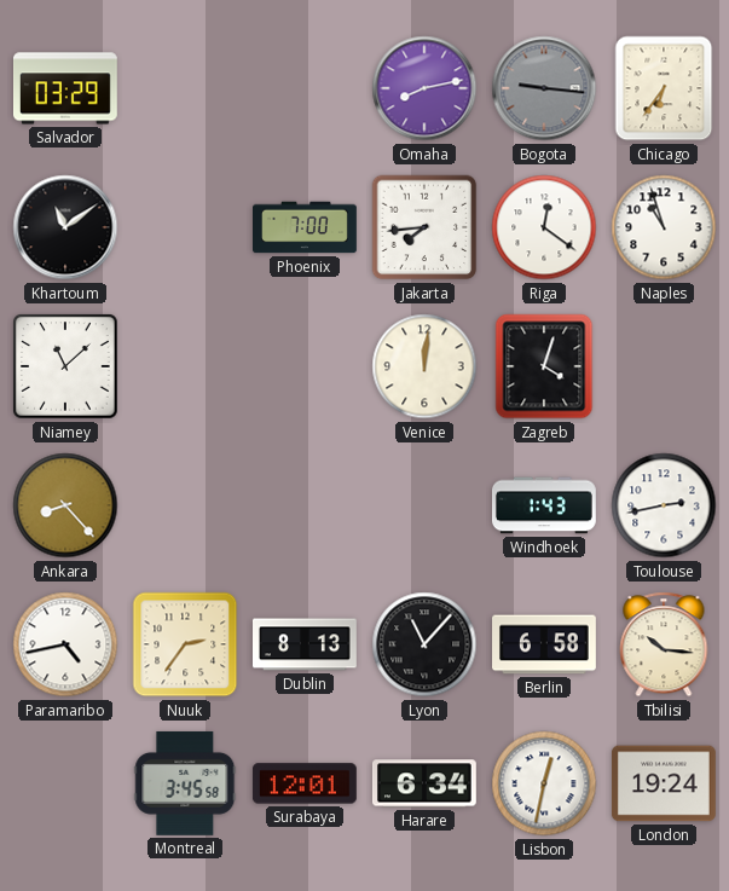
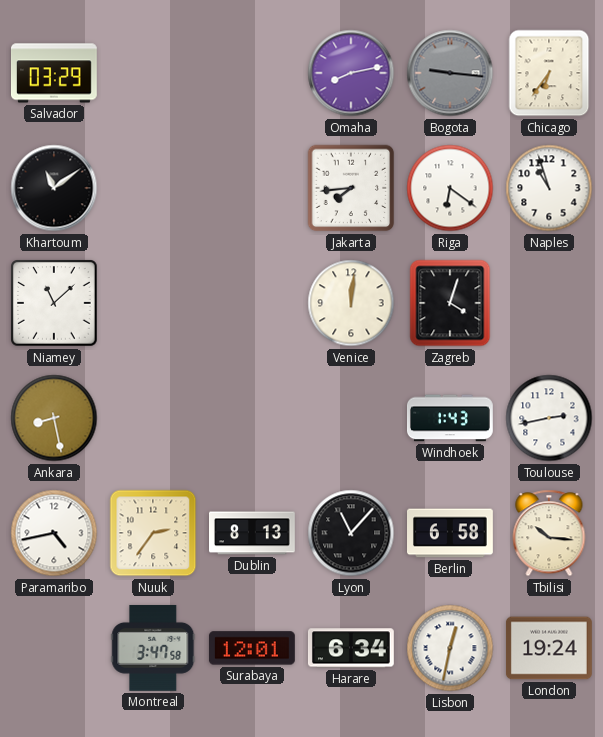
Phoenix: 7:00 -> none (306, 227)
Riga: 12:21 -> 6:21 (450, 188)
Ankara: 8:23 -> 8:28 (54, 418)
Montreal: 3:45 -> 3:47 (153, 648)
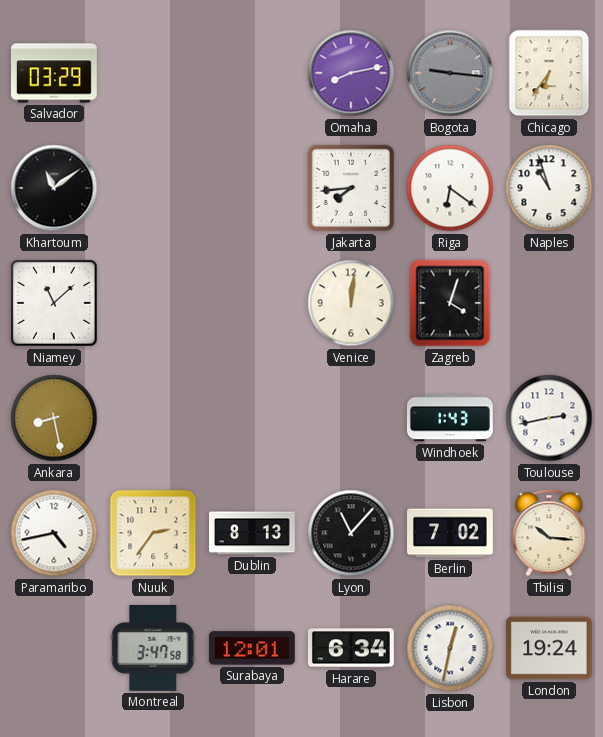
Berlin: 6:58 -> 7:02 (451, 533)
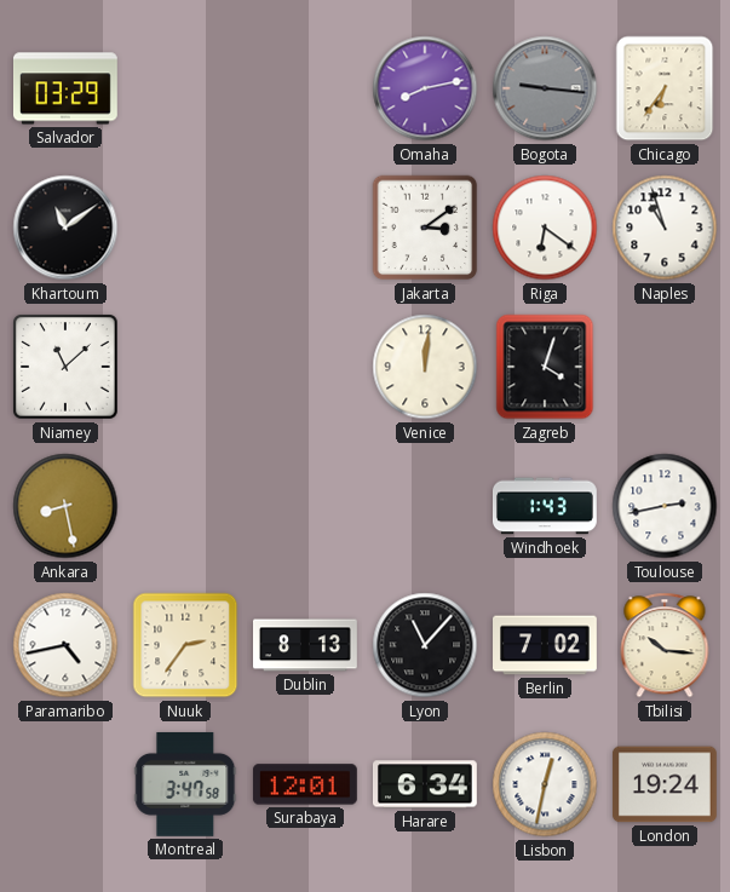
Jakarta: 7:44 -> 3:09 (425, 228)
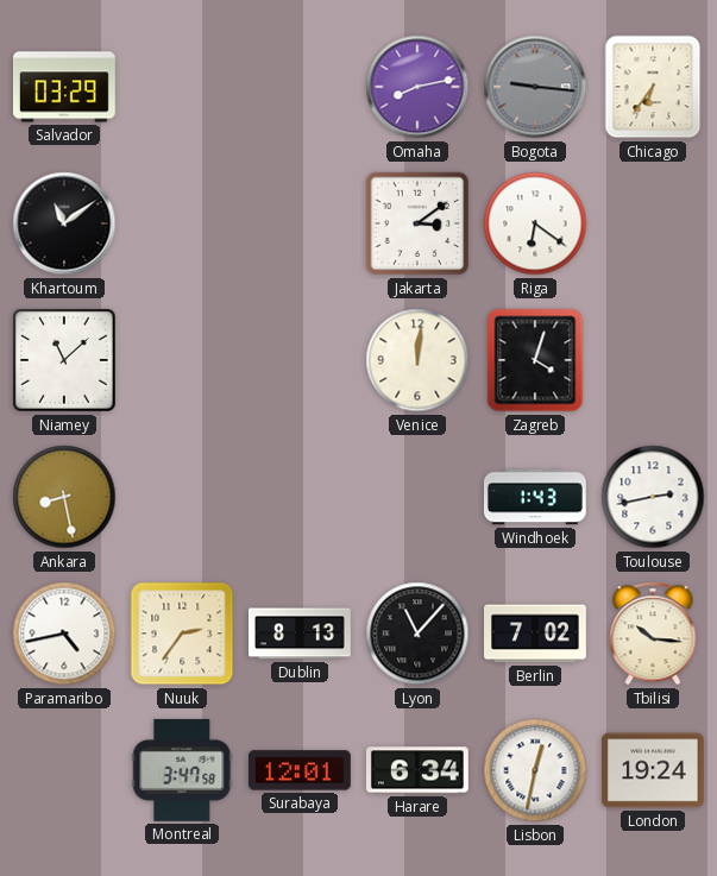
Naples: 10:57 -> none (665, 228)
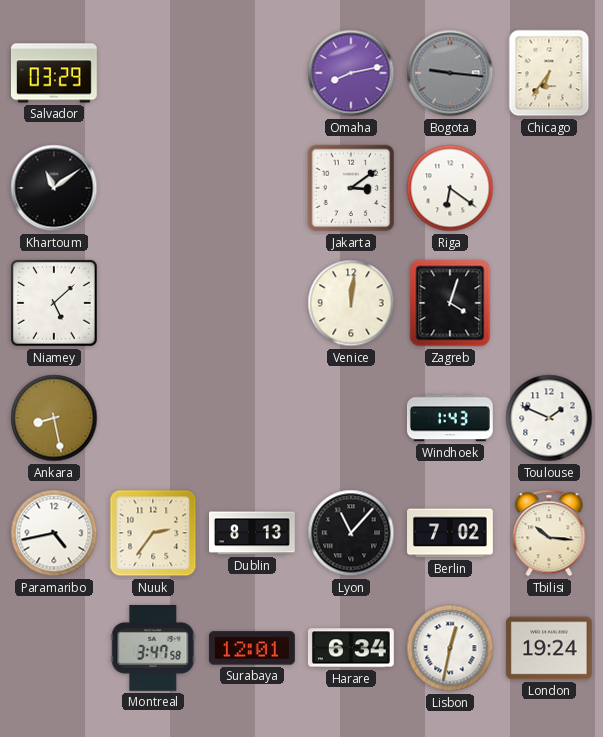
Niamey: 11:08 -> 5:08 (54, 303)
Toulouse: 2:43 -> 1:49 (549, 418)
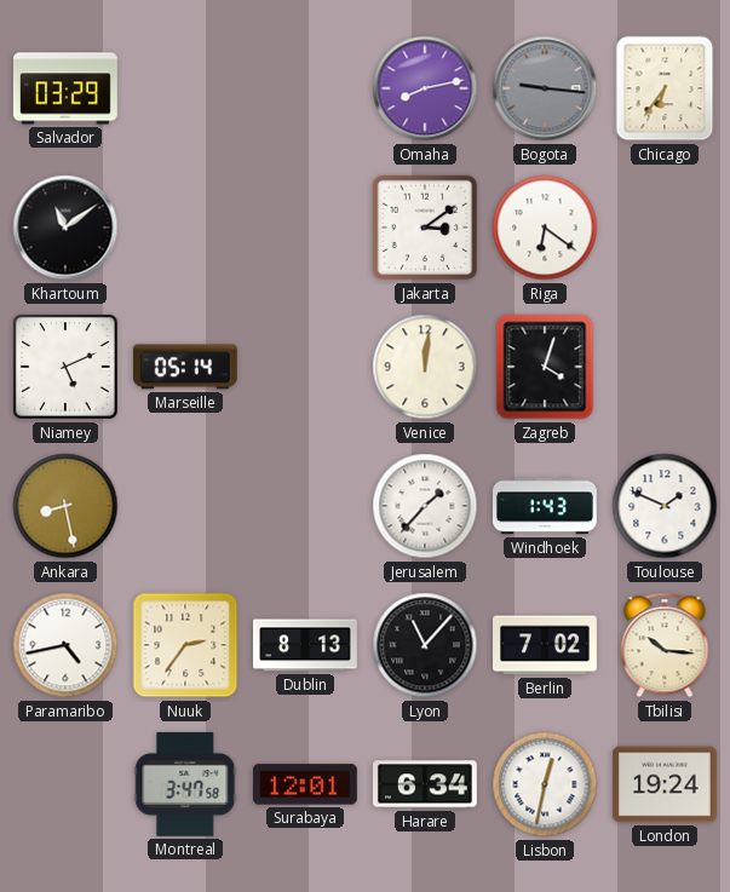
Niamey: 5:08 -> 5:11 (65, 367)
Marseille: none -> 05:14 (185, 367)
Jerusalem: none -> 1:37 (425, 506)
